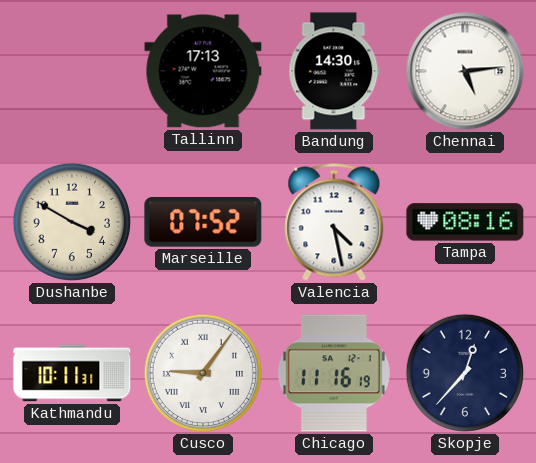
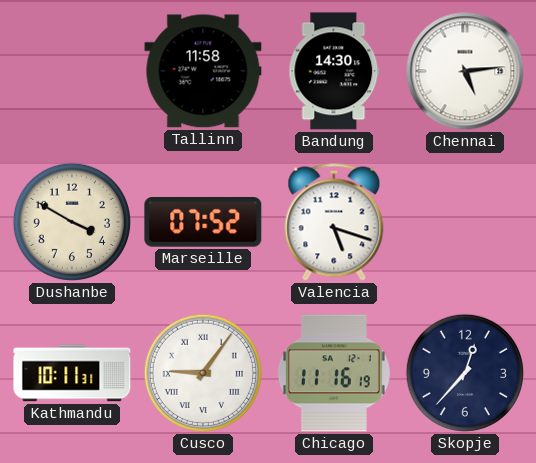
Tallinn: 17:13 -> 11:58 (203, 71)
Valencia: 4:28 -> 5:18 (334, 222)
Tampa: 08:16 -> none (465, 222)
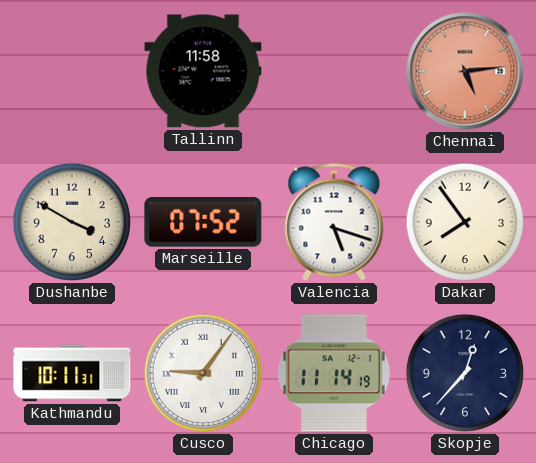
Bandung: 14:30 -> none (334, 71)
Chennai dial: white -> salmon (465, 71)
Dakar: none -> 7:54 (465, 222)
Chicago: 11:16 -> 11:14 (334, 373)
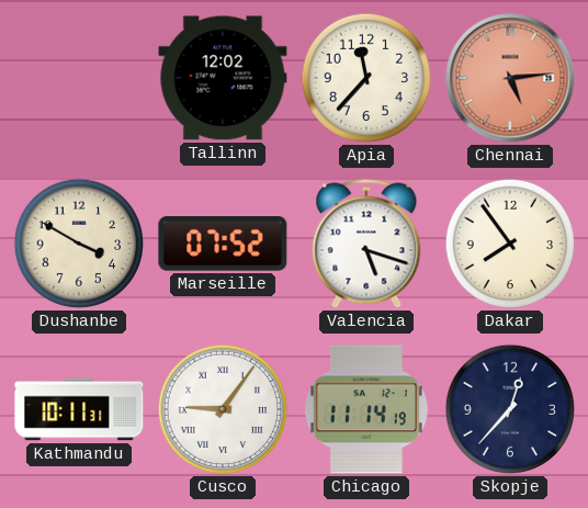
Tallinn: 11:58 -> 12:02 (223, 78)
Apia: none -> 11:37 (366, 78)
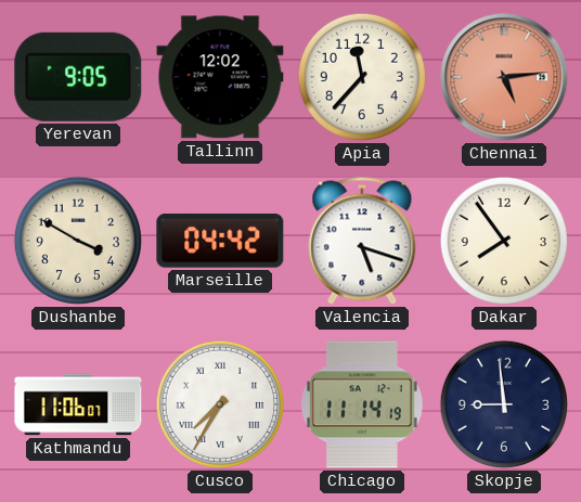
Yerevan: none -> 9:05 (78, 77)
Marseille: 07:52 -> 04:42 (220, 241)
Kathmandu: 10:11 -> 11:06 (78, 404)
Cusco: 9:06 -> 7:35 (220, 404)
Skopje: 12:37 -> 8:59 (504, 404)
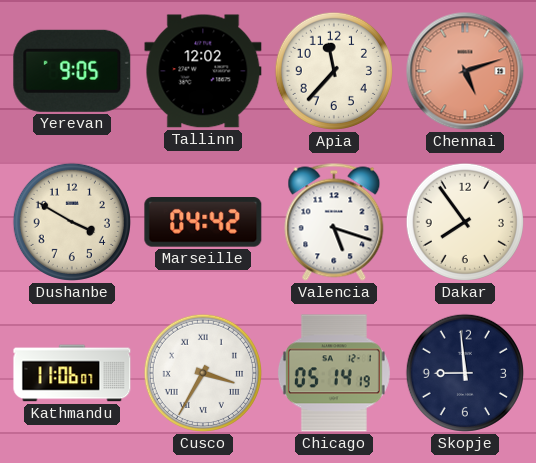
Chennai: 5:14 -> 5:12 (465, 71)
Cusco: 7:35 -> 3:35 (203, 373)
Chicago: 11:14 -> 05:14 (334, 373)
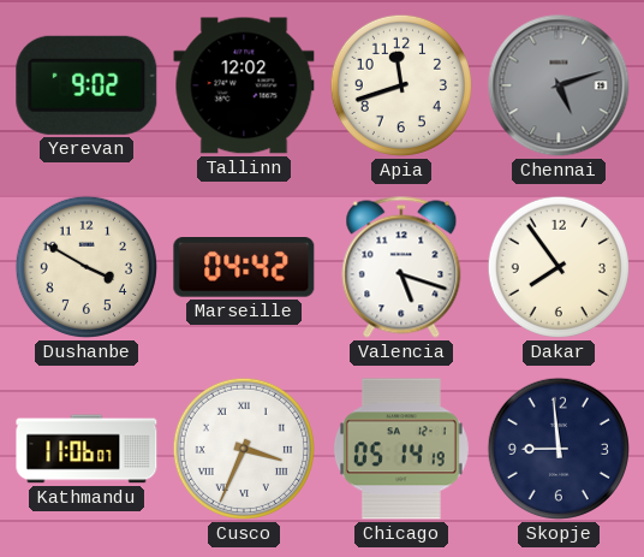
Yerevan: 9:05 -> 9:02 (87, 85)
Apia: 11:37 -> 11:42 (401, 85)
Chennai dial: salmon -> grey (559, 85)
Cusco: 3:35 -> 3:34 (244, 449)
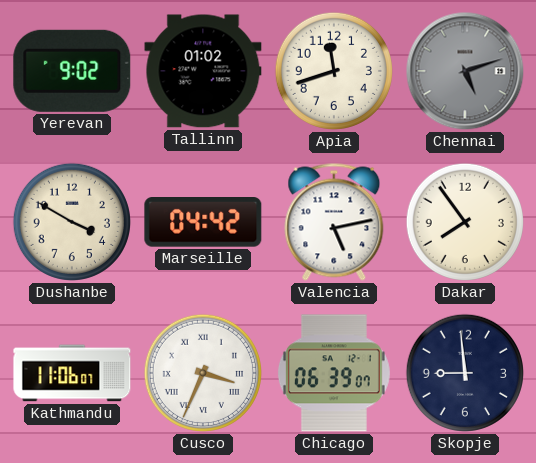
Tallinn: 12:02 -> 01:02 (203, 71)
Valencia: 5:18 -> 5:13 (334, 222)
Chicago: 05:14 -> 06:39 (334, 373)
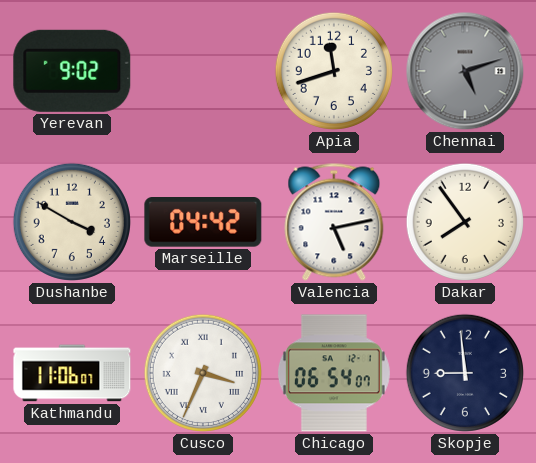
Tallinn: 01:02 -> none (203, 71)
Chicago: 06:39 -> 06:54 (334, 373)
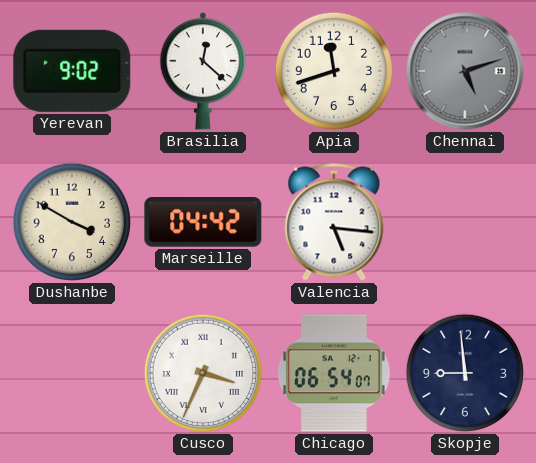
Brasilia: none -> 12:22 (202, 71)
Valencia: 5:13 -> 5:16 (334, 222)
Dakar: 7:54 -> none (465, 222)
Kathmandu: 11:06 -> none (72, 373)
